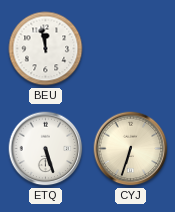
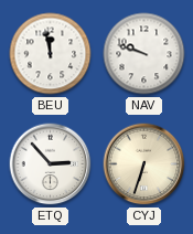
NAV: none -> 9:48 (144, 54)
ETQ: 5:27 -> 2:53 (51, 164)
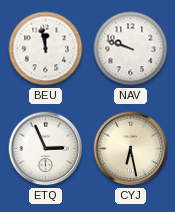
ETQ: 2:53 -> 2:56 (46, 149)
CYJ: 6:33 -> 6:28 (131, 149)
